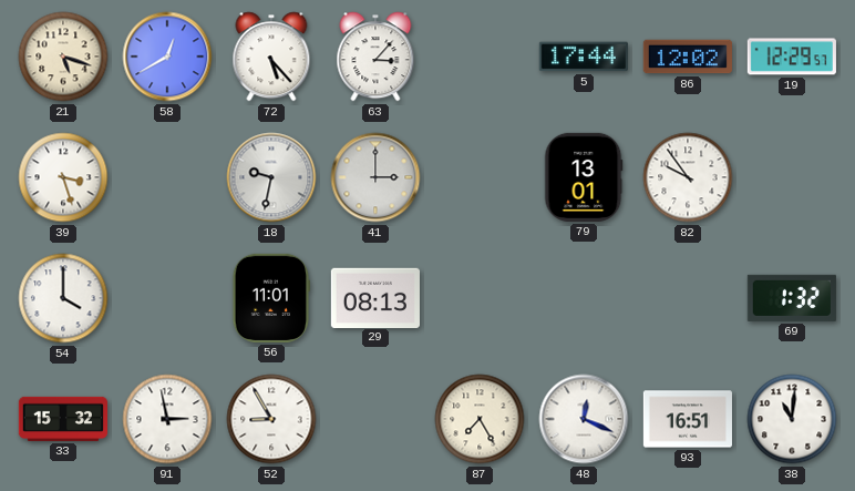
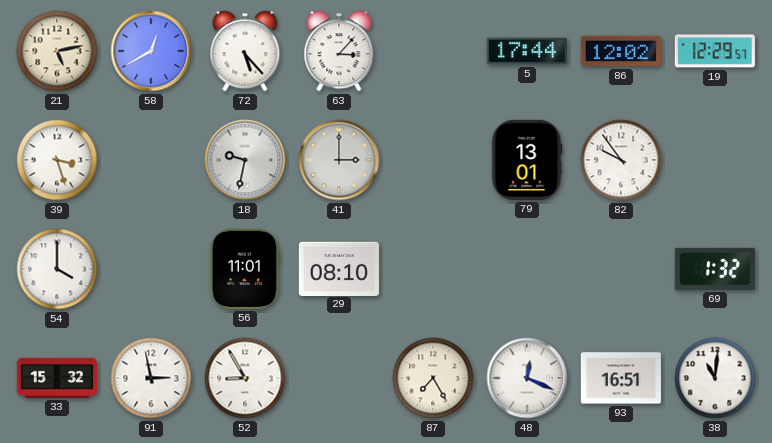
21: 5:18 -> 5:13 (57, 51)
29: 08:13 -> 08:10 (339, 268)
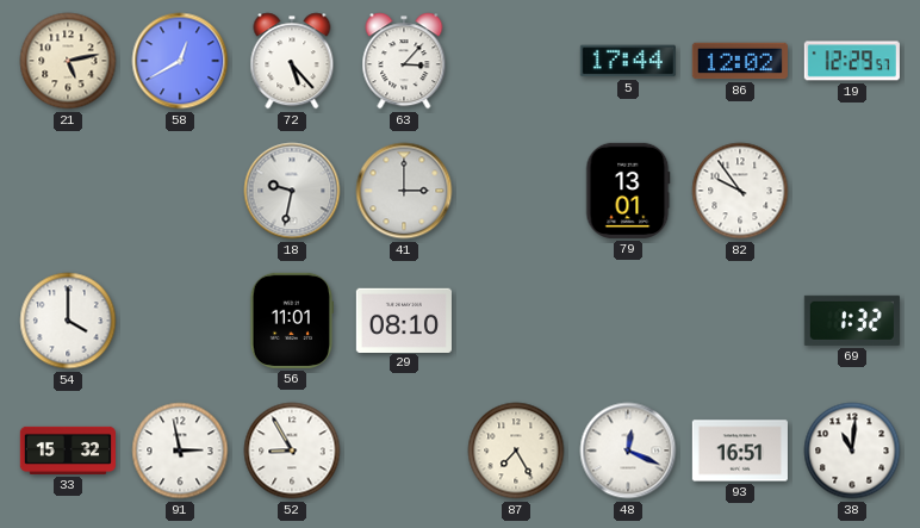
39: 3:27 -> none (57, 160)
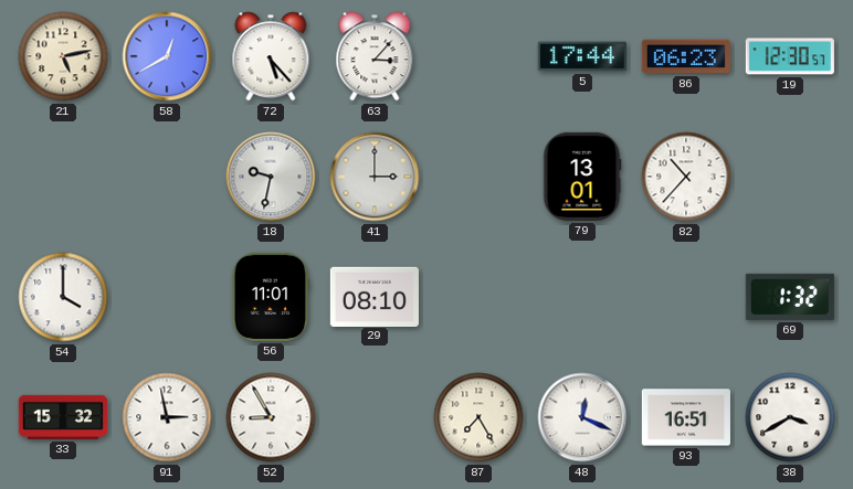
86: 12:02 -> 06:23 (686, 56)
19: 12:29 -> 12:30 (790, 56)
82: 9:54 -> 10:37 (686, 177)
38: 11:01 -> 3:40 (790, 417)
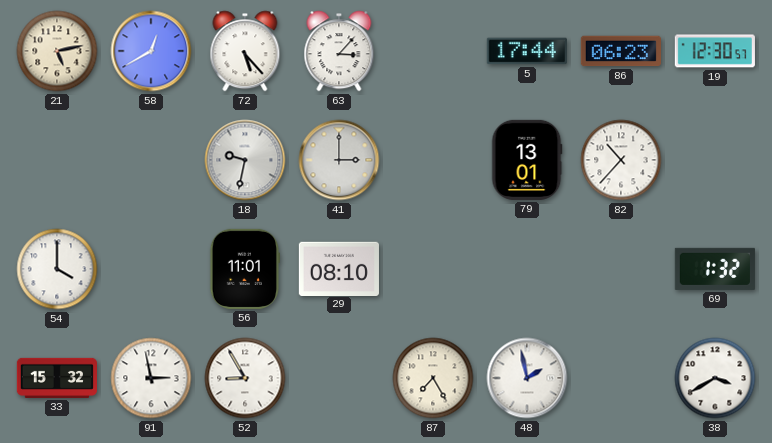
48: 12:19 -> 1:58 (527, 378)
93: 16:51 -> none (686, 417)
